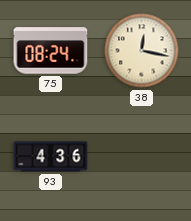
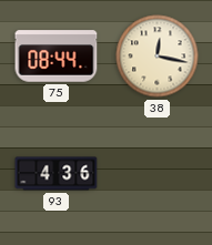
75: 08:24 -> 08:44 (57, 57)
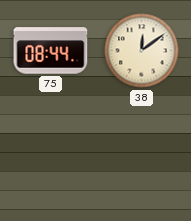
38: 12:17 -> 12:09 (142, 51)
93: 4:36 -> none (57, 174)
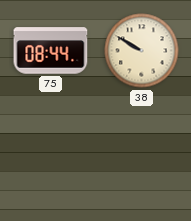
38: 12:09 -> 9:50 (142, 51)
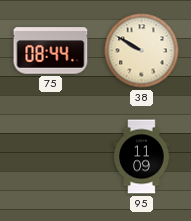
95: none -> 11:09 (142, 157)
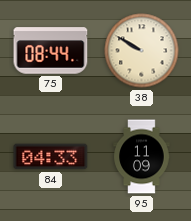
84: none -> 04:33 (51, 157)
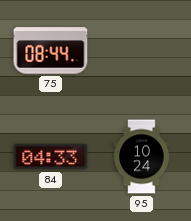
38: 9:50 -> none (142, 51)
95: 11:09 -> 10:24 (142, 157)
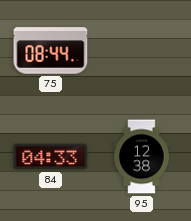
95: 10:24 -> 12:38 (142, 157)
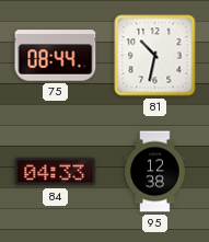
81: none -> 10:32 (155, 56)
